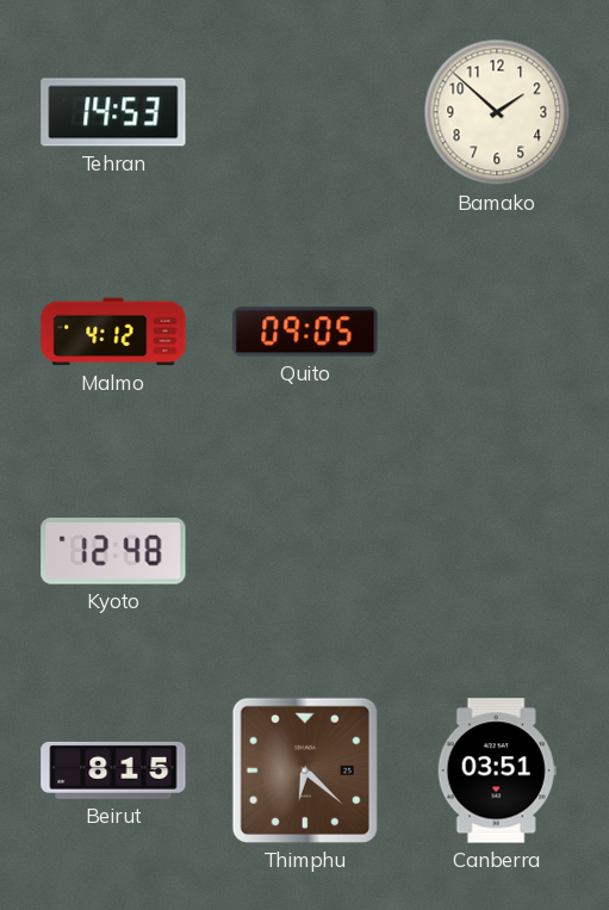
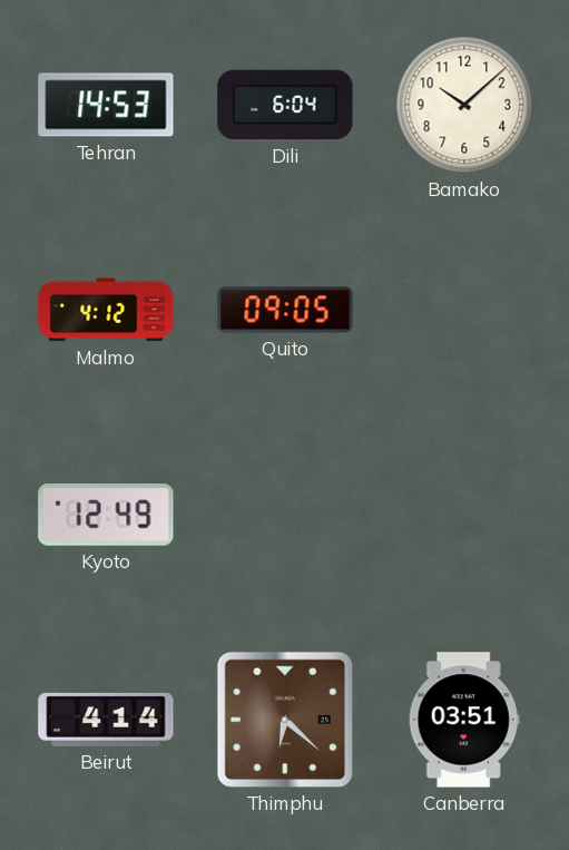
Dili: none -> 6:04 (285, 105)
Bamako: 1:52 -> 10:08 (464, 105)
Kyoto: 12:48 -> 12:49 (106, 516)
Beirut: 8:15 -> 4:14 (106, 720)
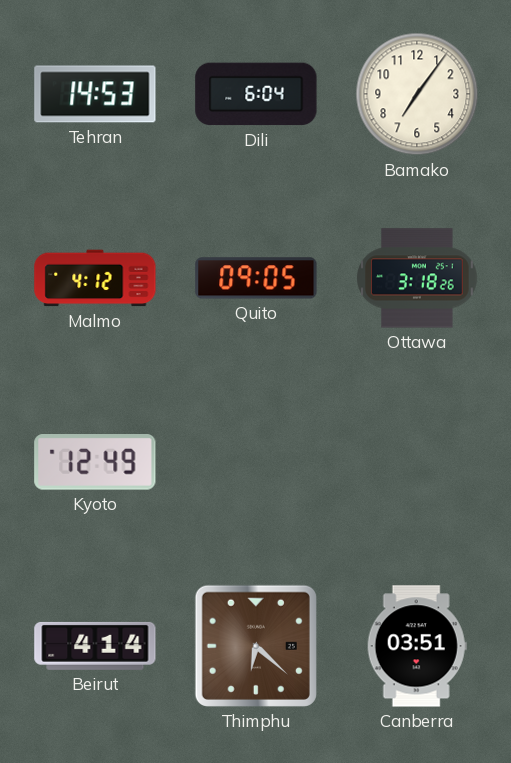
Bamako: 10:08 -> 7:06 (417, 94)
Ottawa: none -> 3:18 (417, 278)
